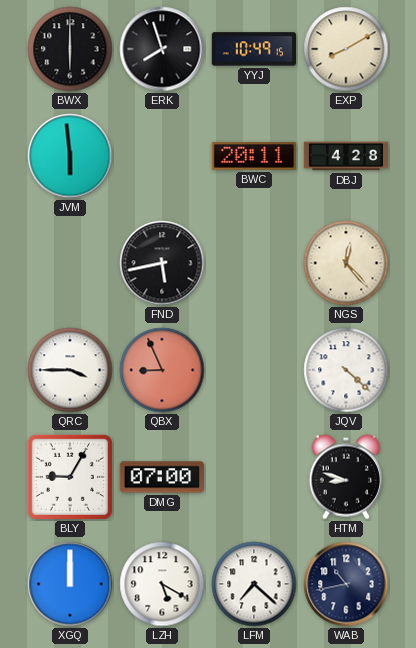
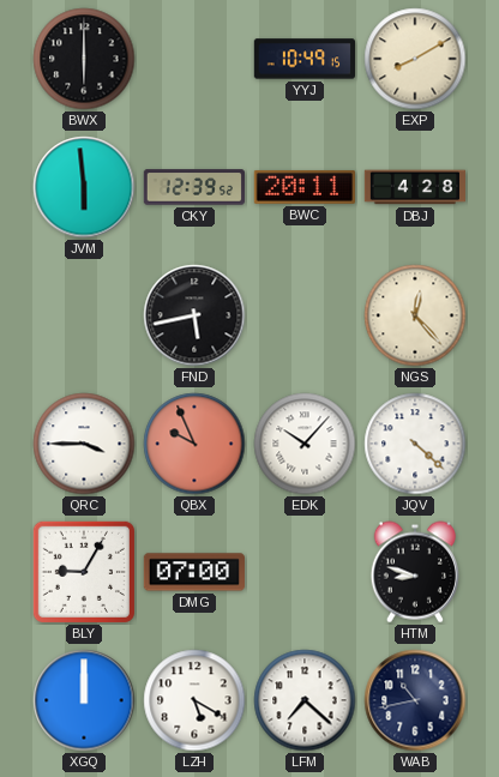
ERK: 7:57 -> none (162, 49)
CKY: none -> 12:39 (193, 187)
QBX: 8:56 -> 9:56 (194, 444)
EDK: none -> 10:07 (305, 444)
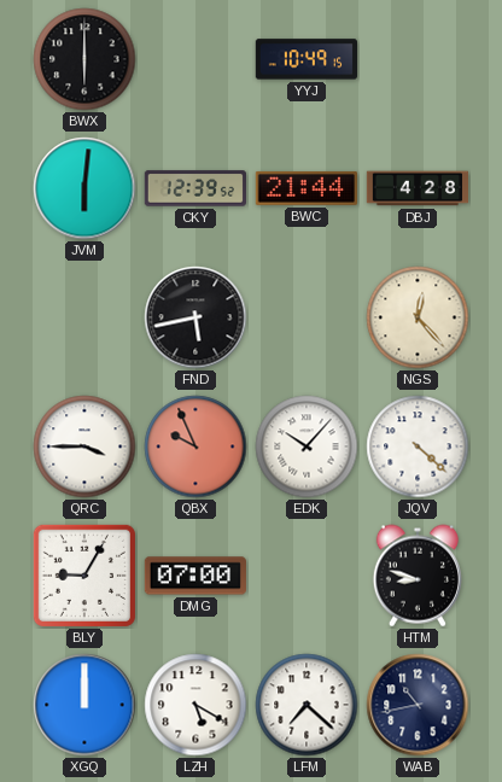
EXP: 8:10 -> none (415, 59)
JVM: 5:59 -> 6:01 (84, 188)
BWC: 20:11 -> 21:44 (305, 188)
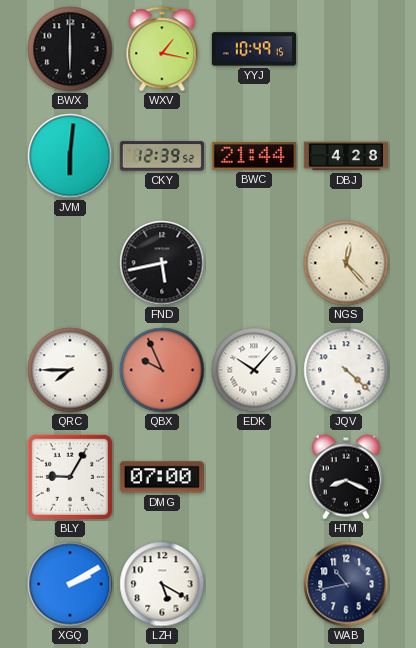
WXV: none -> 1:17 (162, 49)
QRC: 3:45 -> 7:45 (70, 370)
HTM: 8:48 -> 8:19 (346, 477)
XGQ: 12:00 -> 2:10 (70, 584)
LFM: 7:22 -> none (307, 705)
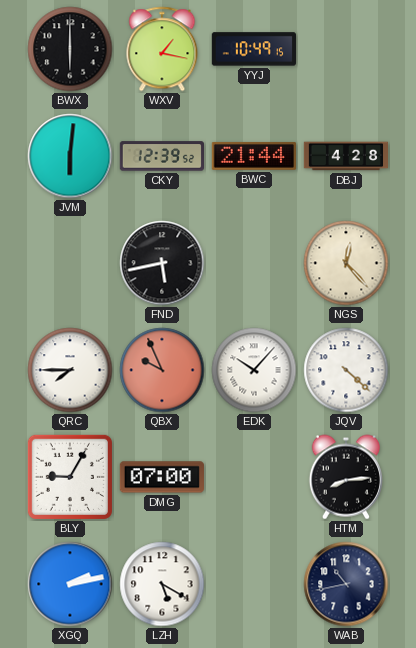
HTM: 8:19 -> 8:14 (346, 477)
XGQ: 2:10 -> 2:13 (70, 584)
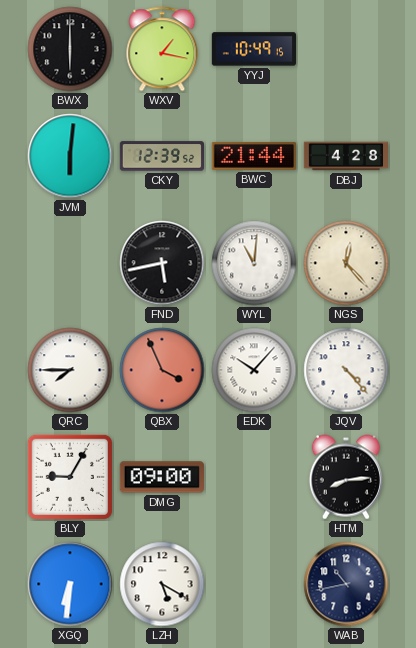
WYL: none -> 11:01 (254, 263)
QBX: 9:56 -> 3:56 (162, 370)
JQV: 4:22 -> 4:23 (346, 370)
DMG: 07:00 -> 09:00 (162, 477)
XGQ: 2:13 -> 6:31 (70, 584)
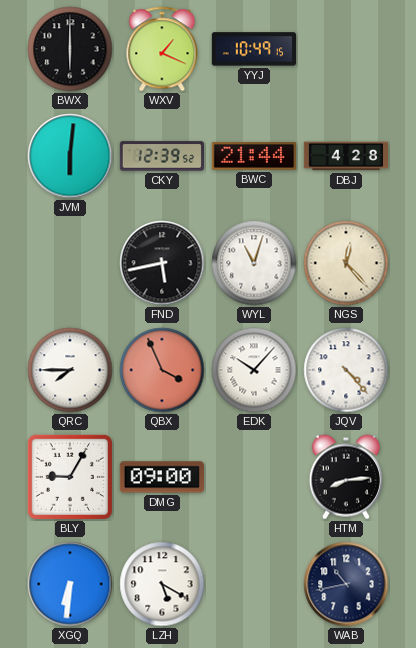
WXV: 1:17 -> 1:19 (162, 49)
WYL: 11:01 -> 11:03 (254, 263)
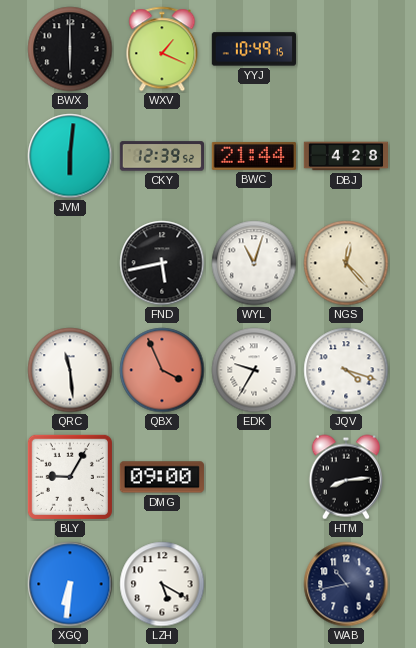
QRC: 7:45 -> 11:29 (70, 370)
EDK: 10:07 -> 9:35 (254, 370)
JQV: 4:23 -> 4:18 (346, 370)
